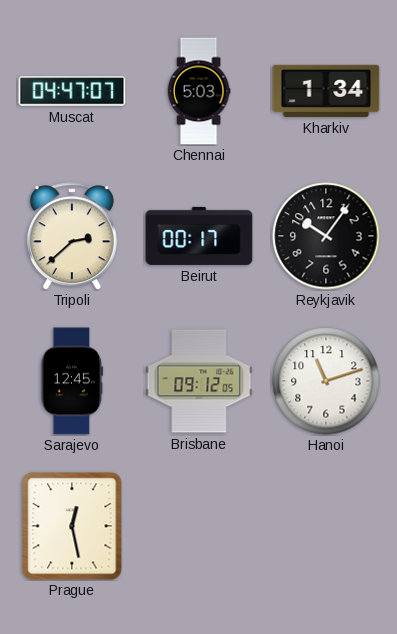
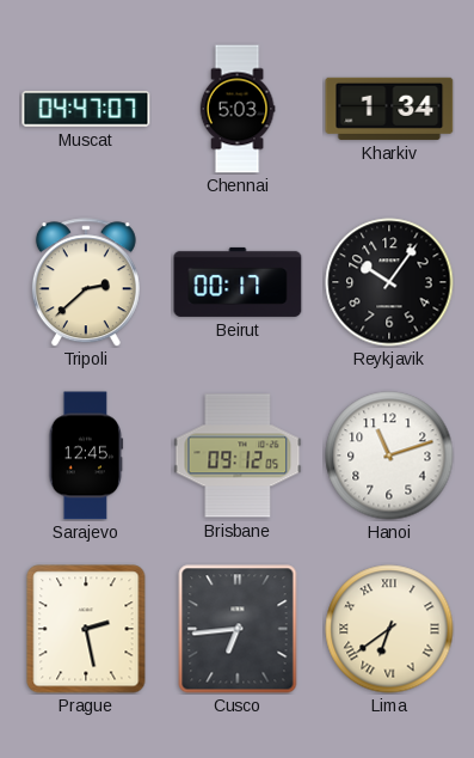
Prague: 12:28 -> 2:28 (86, 629)
Cusco: none -> 6:44 (238, 629)
Lima: none -> 6:39 (389, 629)
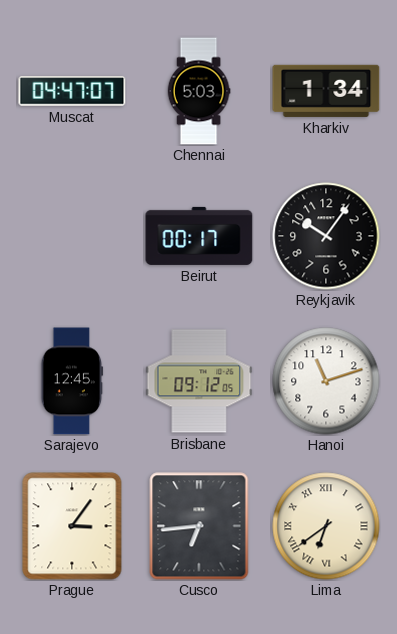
Tripoli: 2:38 -> none (86, 282)
Prague: 2:28 -> 3:06 (72, 526)
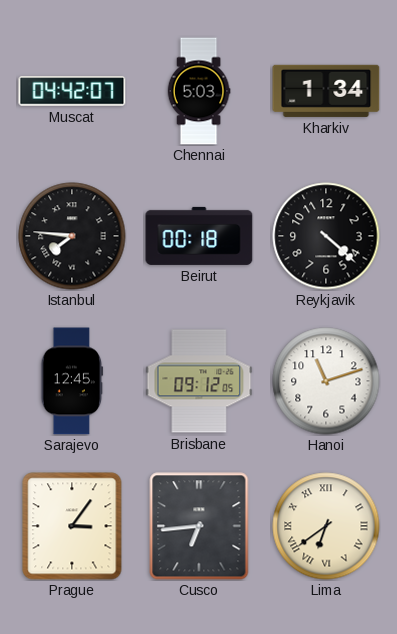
Muscat: 04:47 -> 04:42 (72, 91)
Istanbul: none -> 7:46 (72, 236)
Beirut: 00:17 -> 00:18 (199, 236)
Reykjavik: 10:06 -> 4:22 (326, 236)
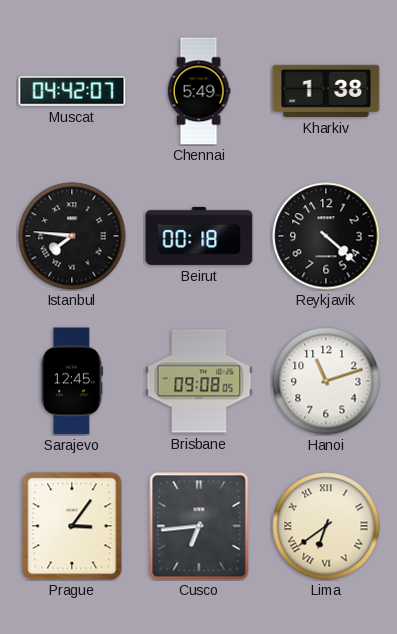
Chennai: 5:03 -> 5:49 (199, 91)
Kharkiv: 1:34 -> 1:38 (326, 91)
Brisbane: 09:12 -> 09:08 (199, 381)
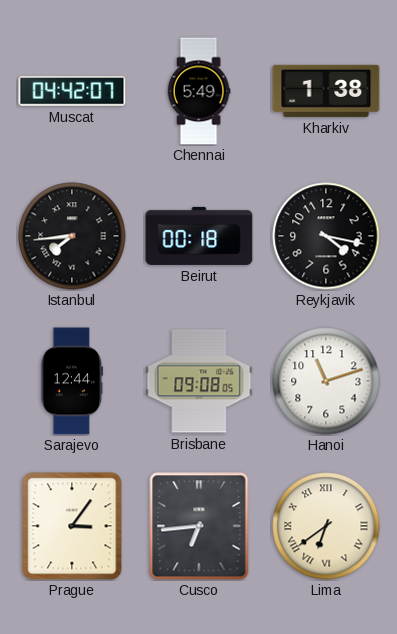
Istanbul: 7:46 -> 7:44 (72, 236)
Reykjavik: 4:22 -> 4:17 (326, 236)
Sarajevo: 12:45 -> 12:44 (72, 381)
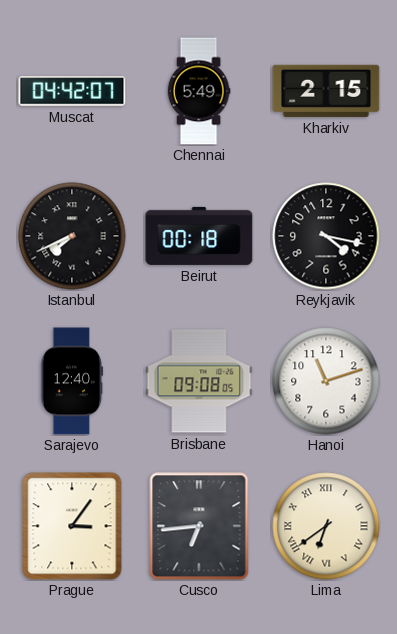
Kharkiv: 1:38 -> 2:15 (326, 91)
Istanbul: 7:44 -> 7:41 (72, 236)
Sarajevo: 12:44 -> 12:40 (72, 381)
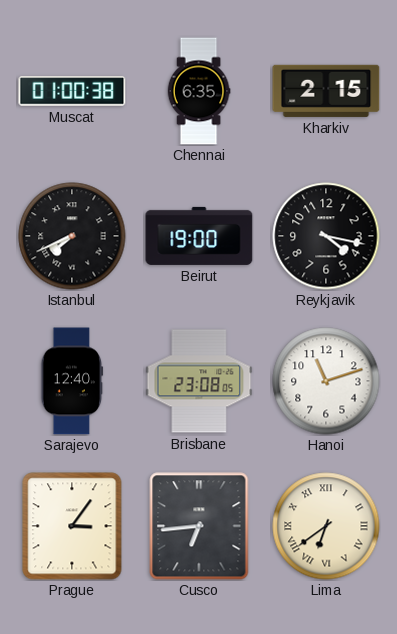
Muscat: 04:42 -> 01:00 (72, 91)
Chennai: 5:49 -> 6:35 (199, 91)
Beirut: 00:18 -> 19:00 (199, 236)
Brisbane: 09:08 -> 23:08 (199, 381)
